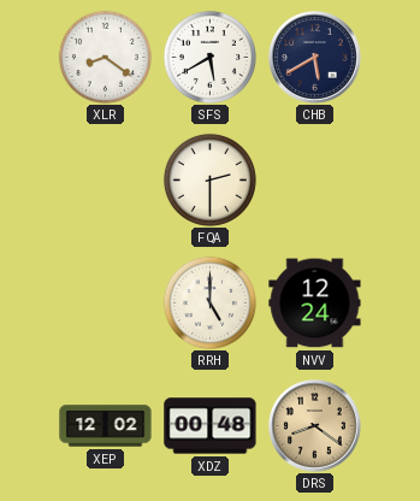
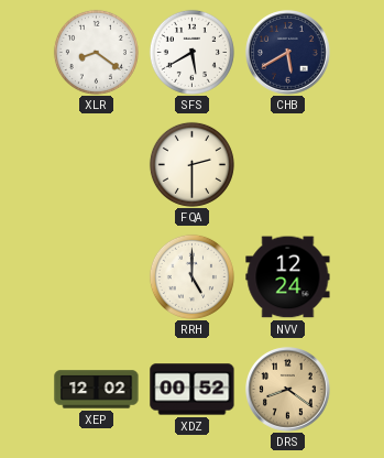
XDZ: 00:48 -> 00:52 (193, 390)
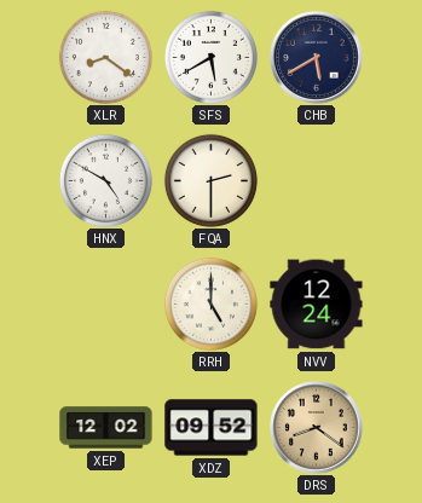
HNX: none -> 4:50 (105, 180)
XDZ: 00:52 -> 09:52 (212, 428)
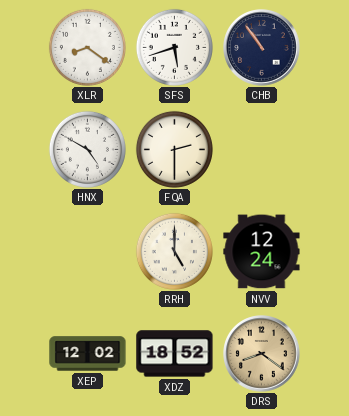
SFS: 5:40 -> 5:42 (174, 47)
CHB: 5:40 -> 10:54 (262, 48)
XDZ: 09:52 -> 18:52 (175, 354)
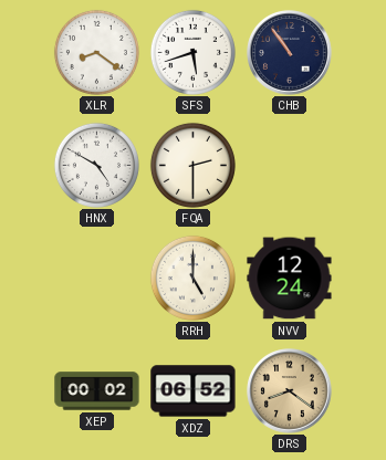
XEP: 12:02 -> 00:02 (97, 391)
XDZ: 18:52 -> 06:52 (194, 391)
